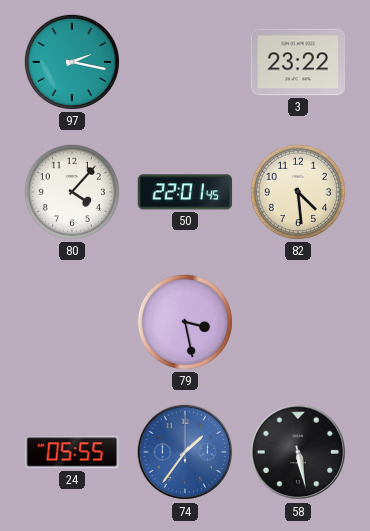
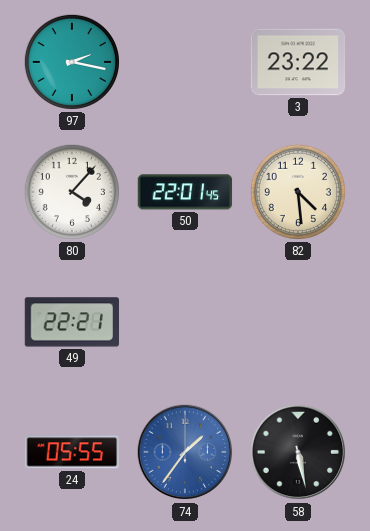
49: none -> 22:21 (71, 322)
79: 3:28 -> none (185, 322)
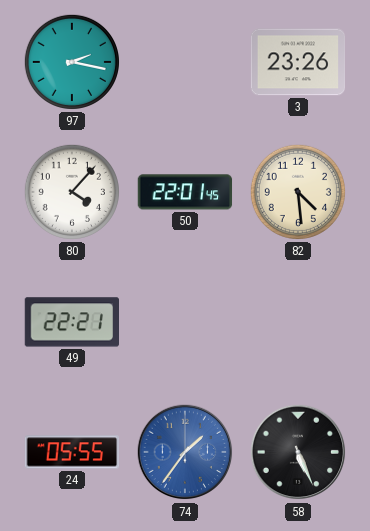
3: 23:22 -> 23:26 (298, 62)
58: 5:28 -> 5:26 (298, 452)
